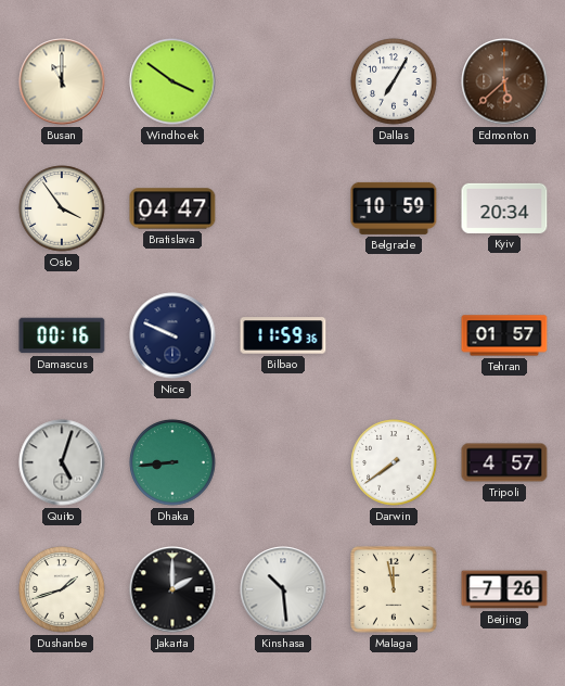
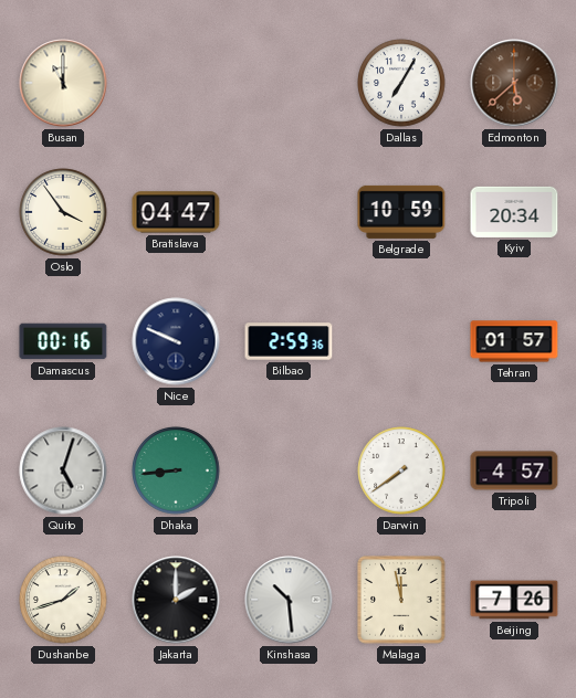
Windhoek: 3:51 -> none (172, 81)
Bilbao: 11:59 -> 2:59 (289, 341)
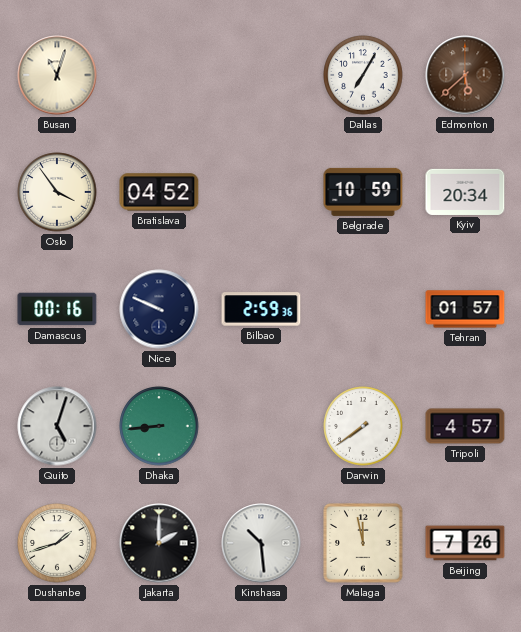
Busan: 11:00 -> 11:03 (57, 75)
Bratislava: 04:47 -> 04:52 (159, 192)
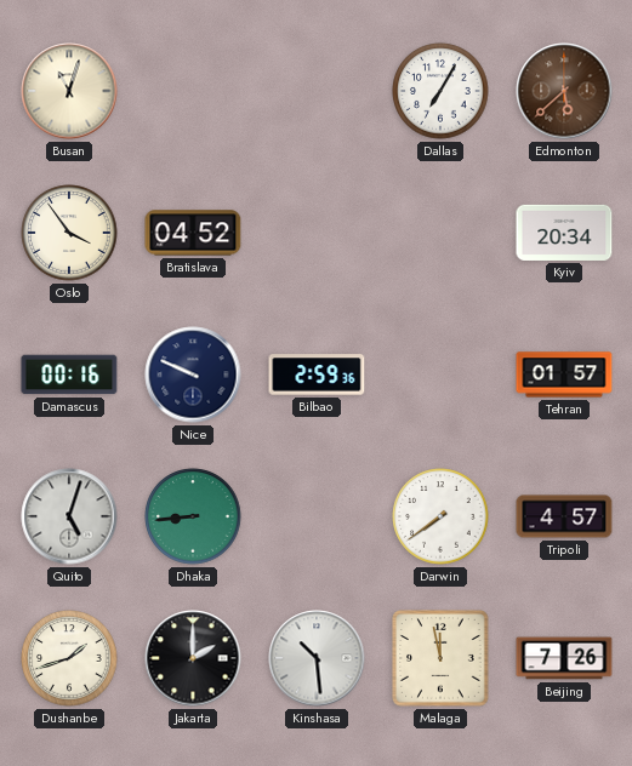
Belgrade: 10:59 -> none (363, 192)
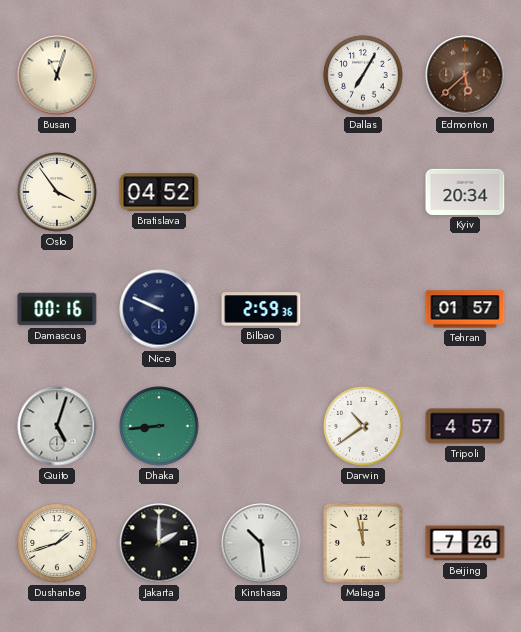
Darwin: 7:39 -> 10:39 (363, 426)
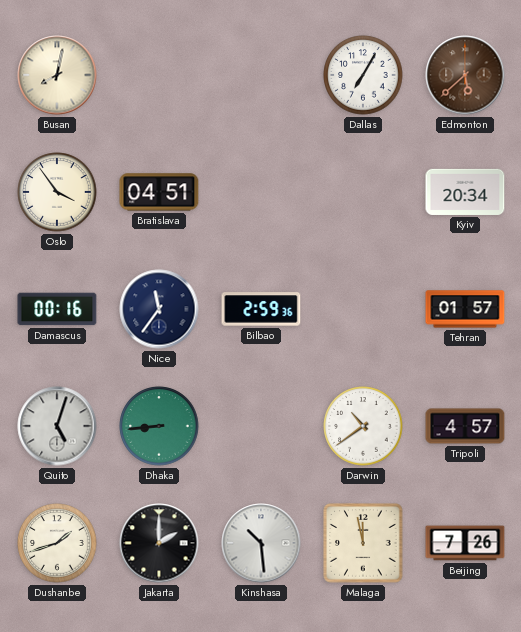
Busan: 11:03 -> 8:02 (57, 75)
Bratislava: 04:52 -> 04:51 (159, 192)
Nice: 9:49 -> 11:36 (159, 309)
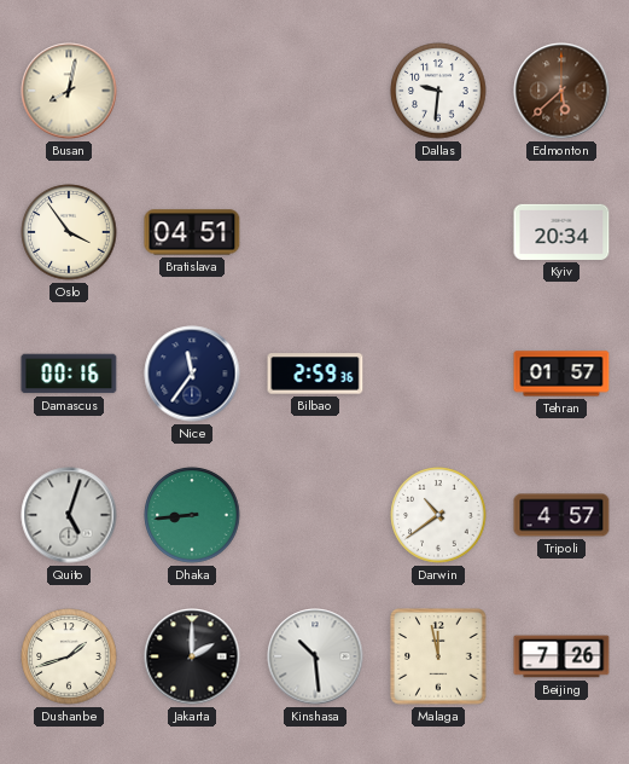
Dallas: 7:05 -> 9:31 (438, 91)
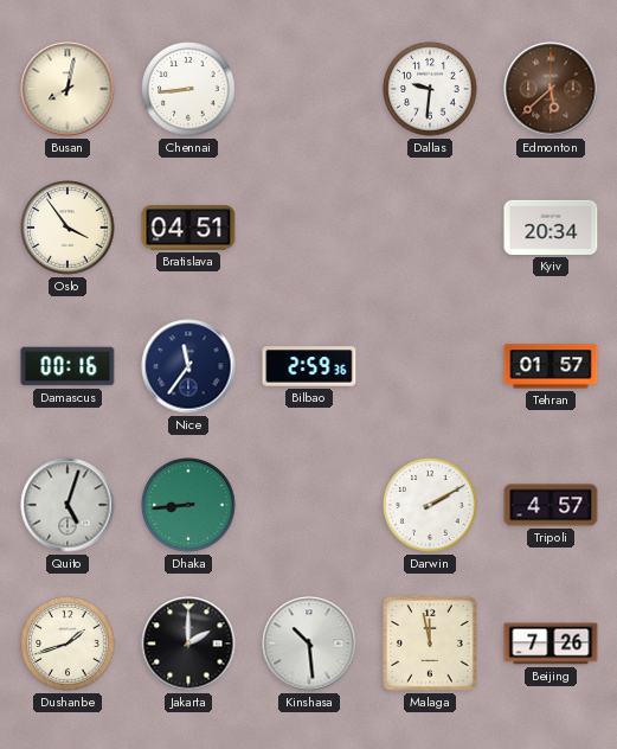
Chennai: none -> 8:44 (188, 89)
Darwin: 10:39 -> 2:10 (430, 505)
